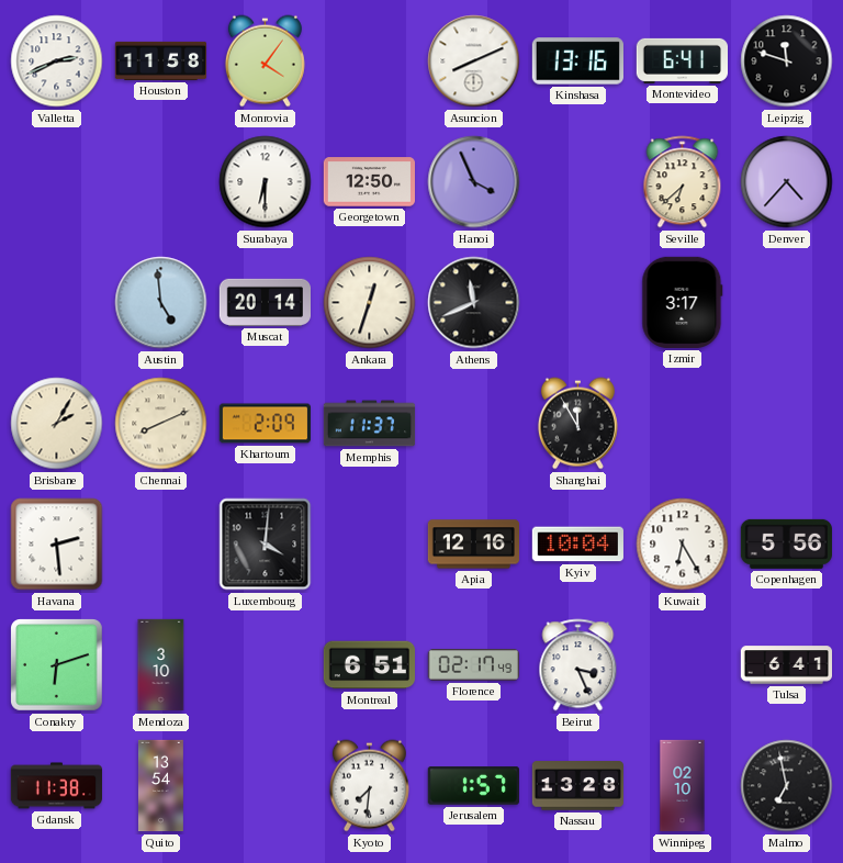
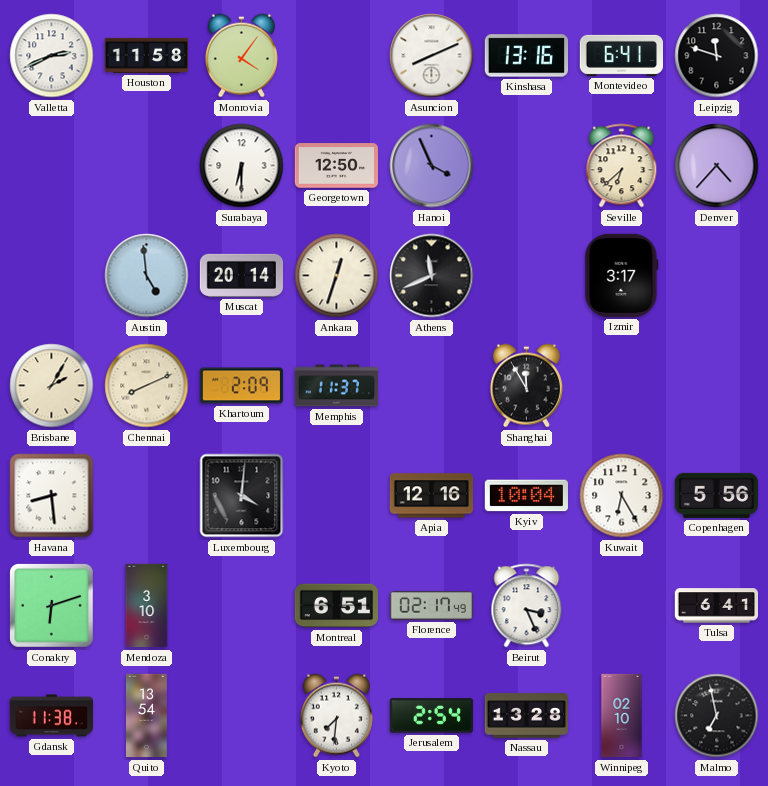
Havana: 2:29 -> 8:29 (52, 496)
Jerusalem: 1:57 -> 2:54 (431, 716)
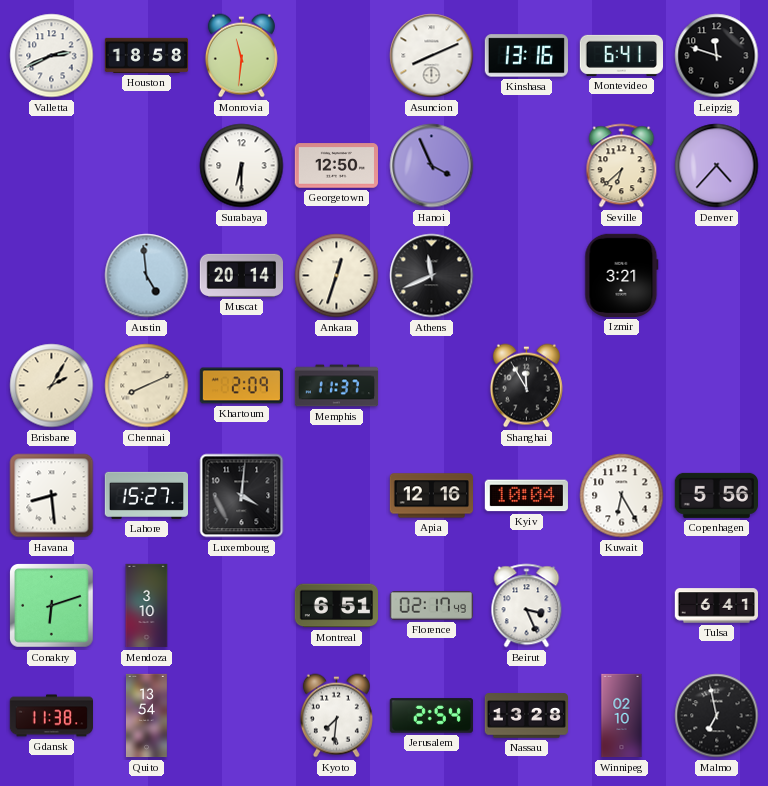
Houston: 11:58 -> 18:58 (147, 55)
Monrovia: 4:06 -> 11:31 (241, 56)
Izmir: 3:17 -> 3:21 (622, 275)
Lahore: none -> 15:27 (146, 495)
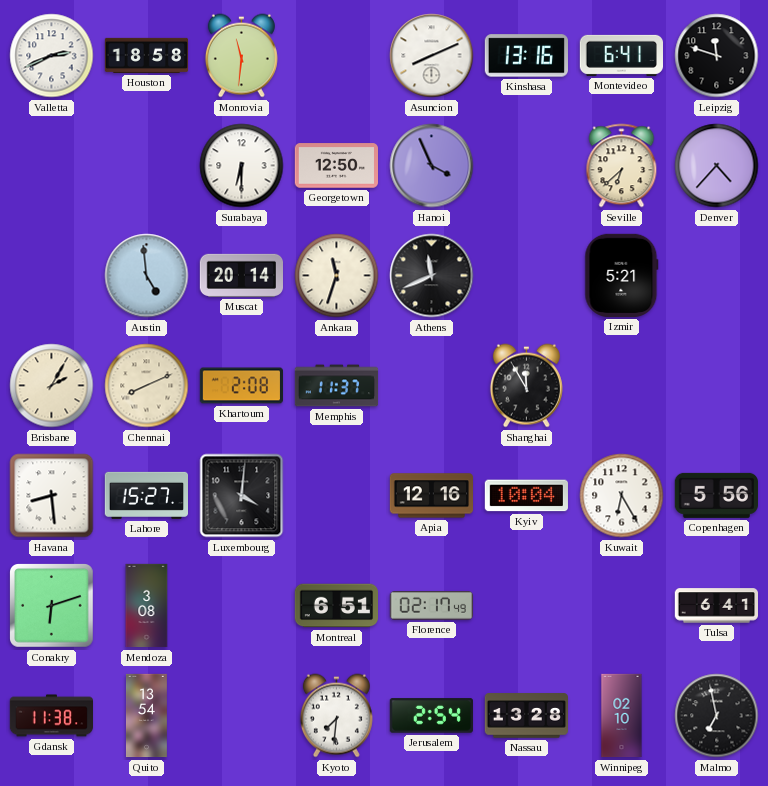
Ankara: 12:33 -> 11:33 (337, 276)
Izmir: 3:21 -> 5:21 (622, 275)
Khartoum: 2:09 -> 2:08 (241, 386)
Mendoza: 3:10 -> 3:08 (147, 606)
Beirut: 3:26 -> none (527, 606)
